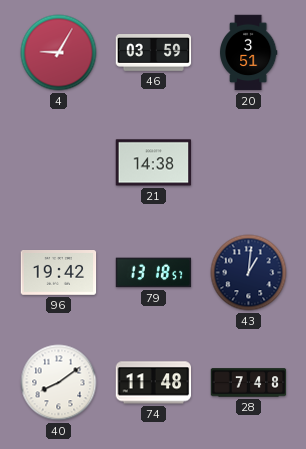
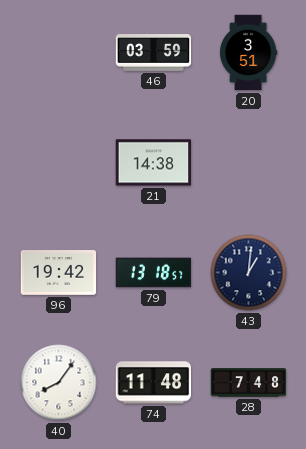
4: 9:05 -> none (59, 53)
40: 8:09 -> 8:06 (59, 383)
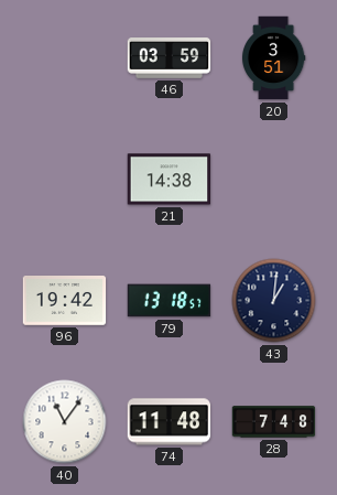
40: 8:06 -> 11:06 (65, 422)
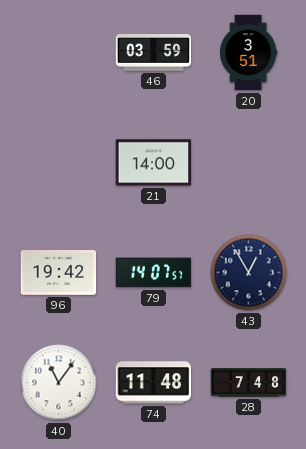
21: 14:38 -> 14:00 (154, 163)
79: 13:18 -> 14:07 (154, 273)
43: 1:01 -> 12:55 (249, 273)
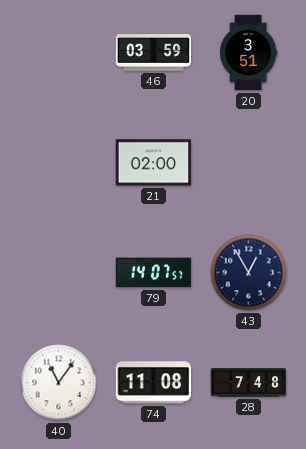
21: 14:00 -> 02:00 (154, 163)
96: 19:42 -> none (59, 273)
74: 11:48 -> 11:08 (154, 383)
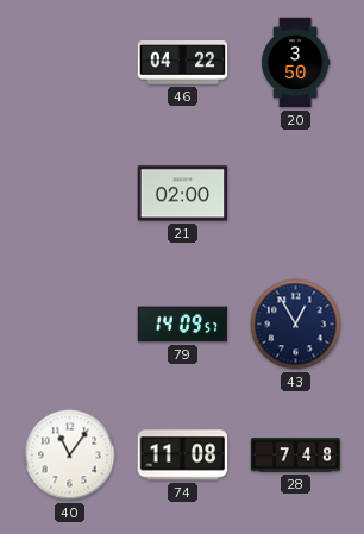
46: 03:59 -> 04:22 (183, 63)
20: 3:51 -> 3:50 (295, 63)
79: 14:07 -> 14:09 (183, 325)
